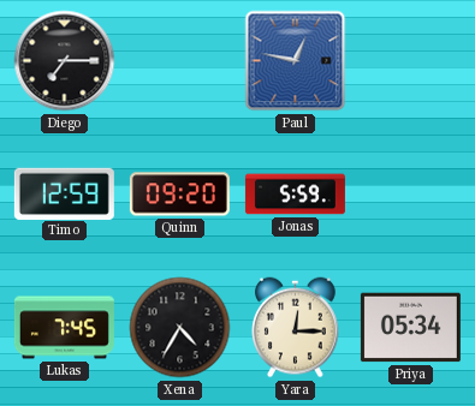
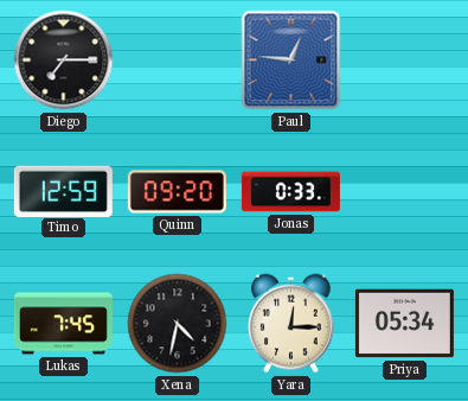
Paul: 12:47 -> 12:46 (291, 61)
Jonas: 5:59 -> 0:33 (290, 192)
Xena: 4:35 -> 4:32 (178, 324)
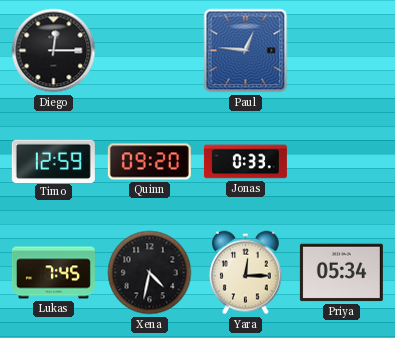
Diego: 7:15 -> 12:15 (54, 51)
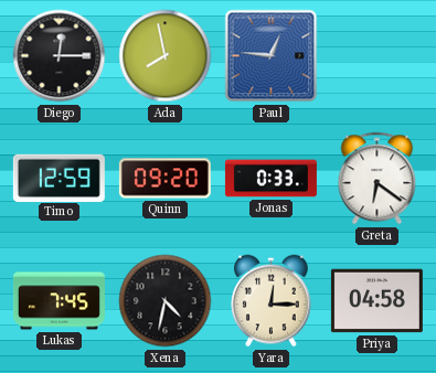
Ada: none -> 7:58 (166, 56)
Greta: none -> 6:21 (377, 179)
Priya: 05:34 -> 04:58 (376, 301)
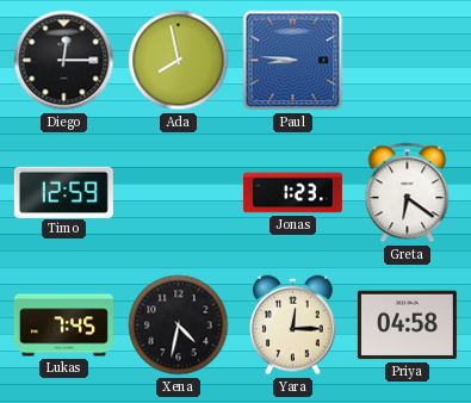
Paul: 12:46 -> 8:46 (293, 61)
Quinn: 09:20 -> none (164, 179)
Jonas: 0:33 -> 1:23 (292, 193)
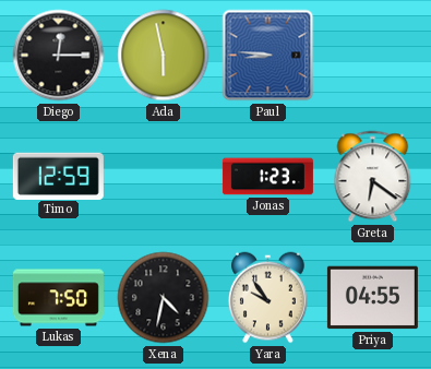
Ada: 7:58 -> 5:58 (164, 56)
Lukas: 7:45 -> 7:50 (58, 298)
Yara: 12:15 -> 9:54 (268, 298)
Priya: 04:58 -> 04:55 (372, 298)
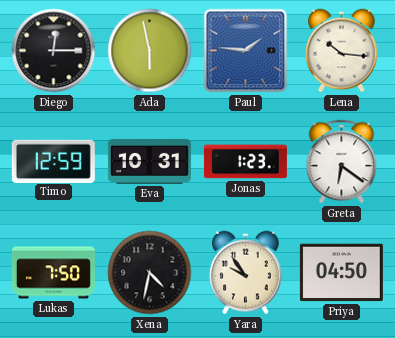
Paul: 8:46 -> 1:46 (246, 51)
Lena: none -> 10:16 (342, 51)
Eva: none -> 10:31 (149, 161)
Priya: 04:55 -> 04:50 (341, 273)
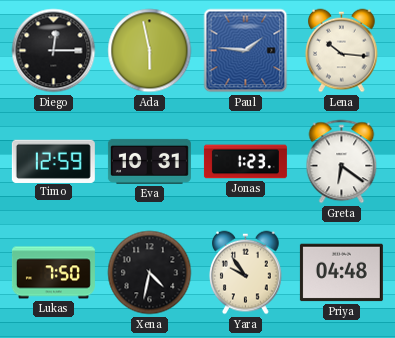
Priya: 04:50 -> 04:48 (341, 273)
